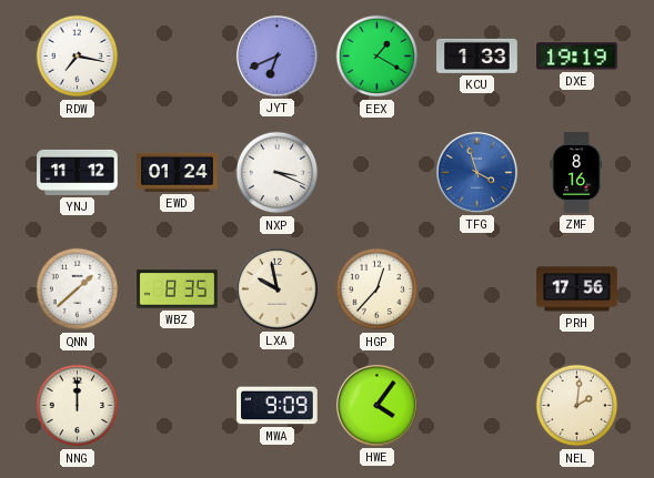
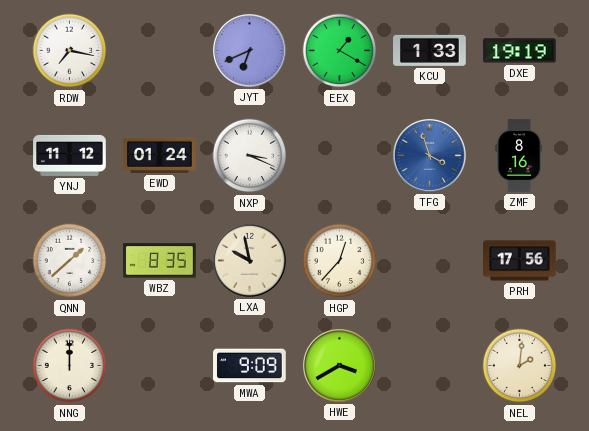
HWE: 4:06 -> 3:40 (339, 365)
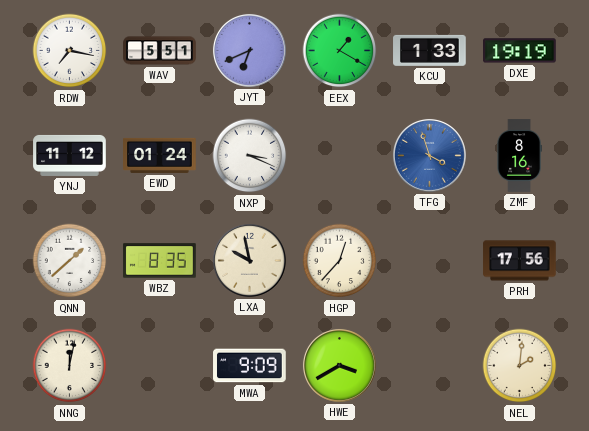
WAV: none -> 5:51 (160, 51)
NNG: 12:00 -> 12:02 (70, 366)
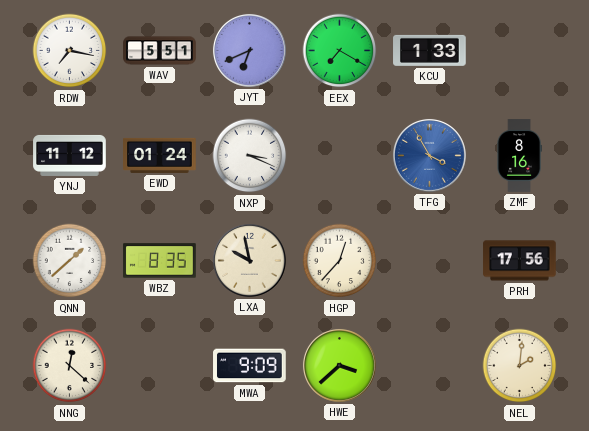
EEX: 1:20 -> 7:20 (340, 51)
DXE: 19:19 -> none (520, 51)
TFG: 3:57 -> 3:55 (429, 155)
NNG: 12:02 -> 12:22 (70, 366)
HWE: 3:40 -> 3:38 (339, 365)
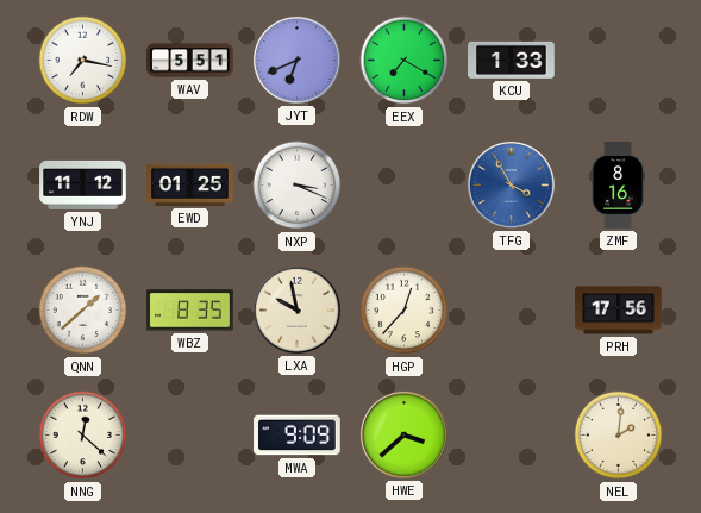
EWD: 01:24 -> 01:25 (190, 184)
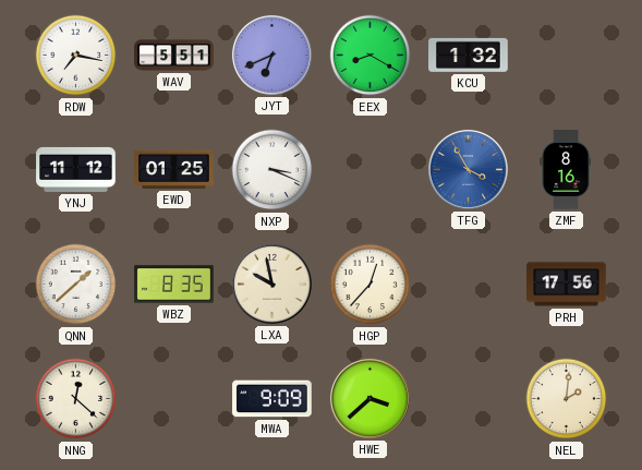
EEX: 7:20 -> 8:20 (371, 56)
KCU: 1:33 -> 1:32 (469, 55)
